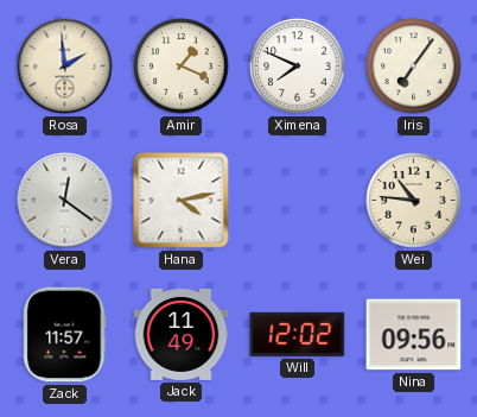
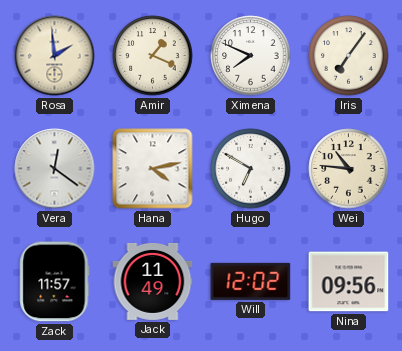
Hugo: none -> 6:50 (251, 169)
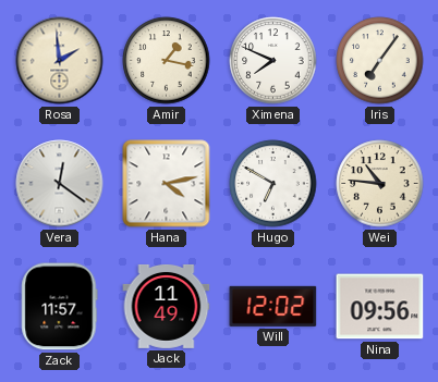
Amir: 1:19 -> 1:17 (167, 61)
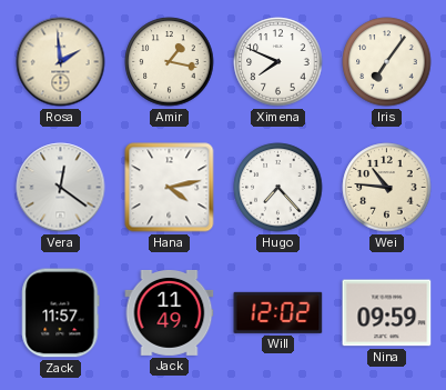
Hugo: 6:50 -> 7:23 (278, 188)
Nina: 09:56 -> 09:59 (387, 313)
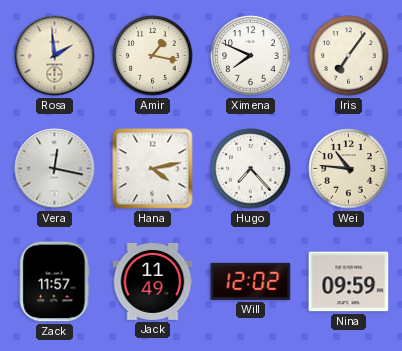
Vera: 12:21 -> 12:17 (55, 169)
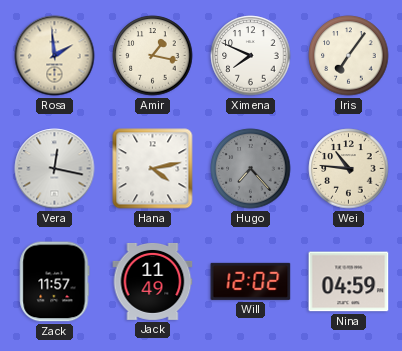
Hugo dial: white -> grey (251, 169)
Nina: 09:59 -> 04:59 (349, 282)
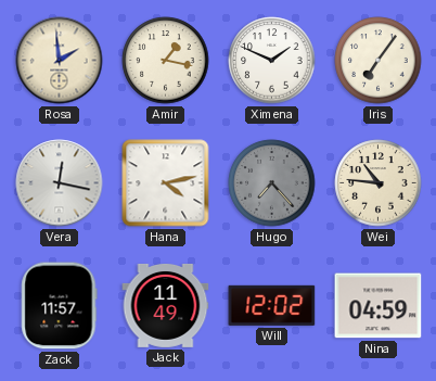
Ximena: 7:49 -> 1:49 (272, 61)
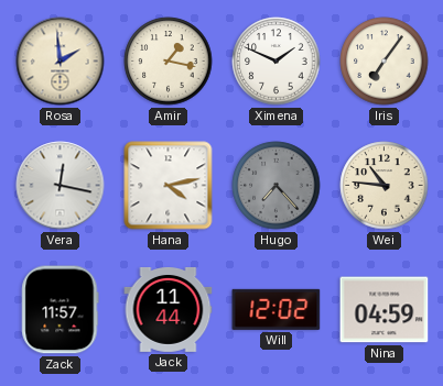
Jack: 11:49 -> 11:44 (169, 309)
